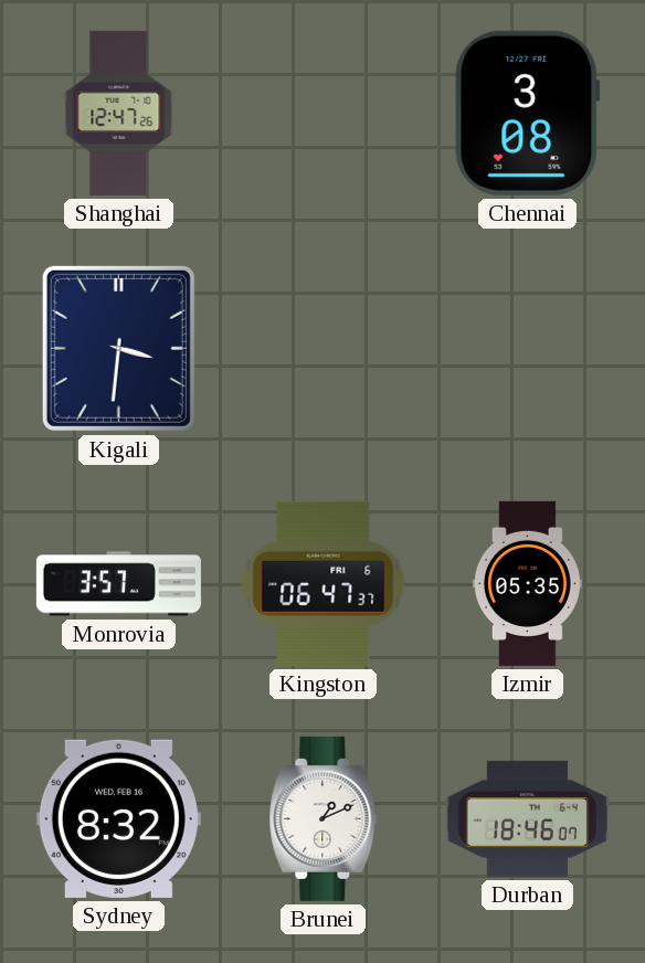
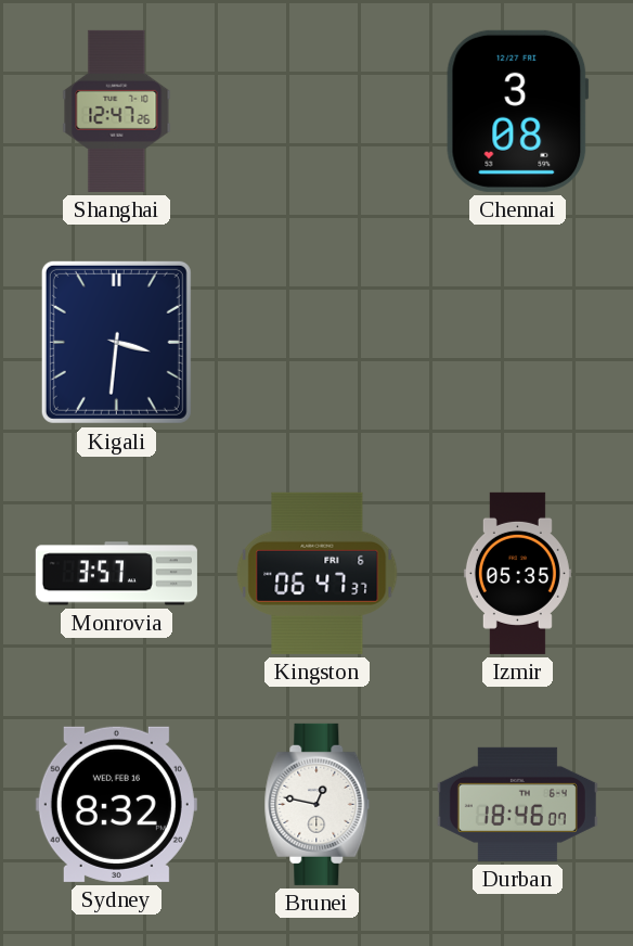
Brunei: 1:11 -> 12:47 (318, 804)
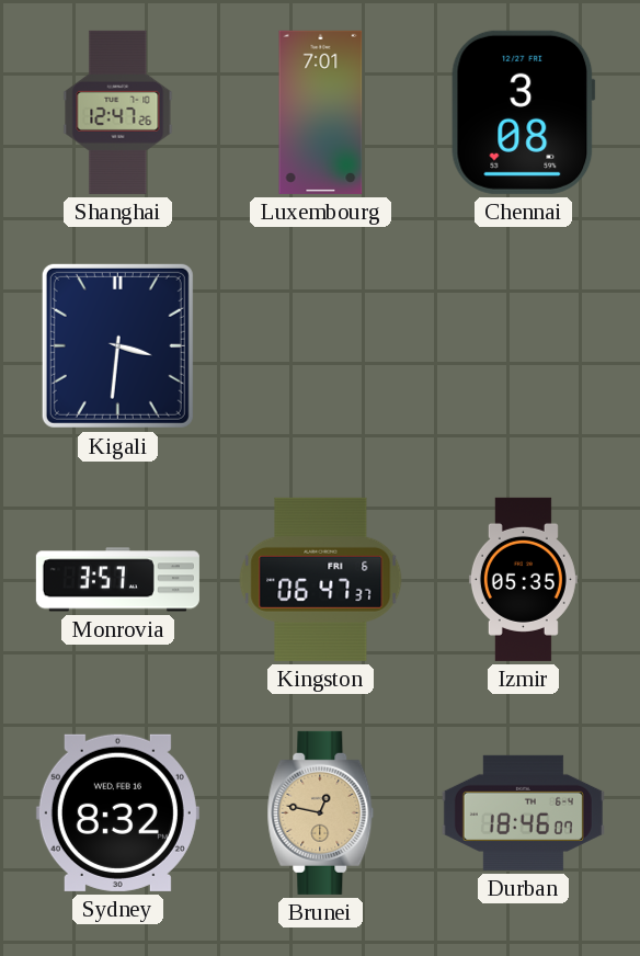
Luxembourg: none -> 7:01 (321, 112)
Brunei dial: white -> champagne (321, 812)
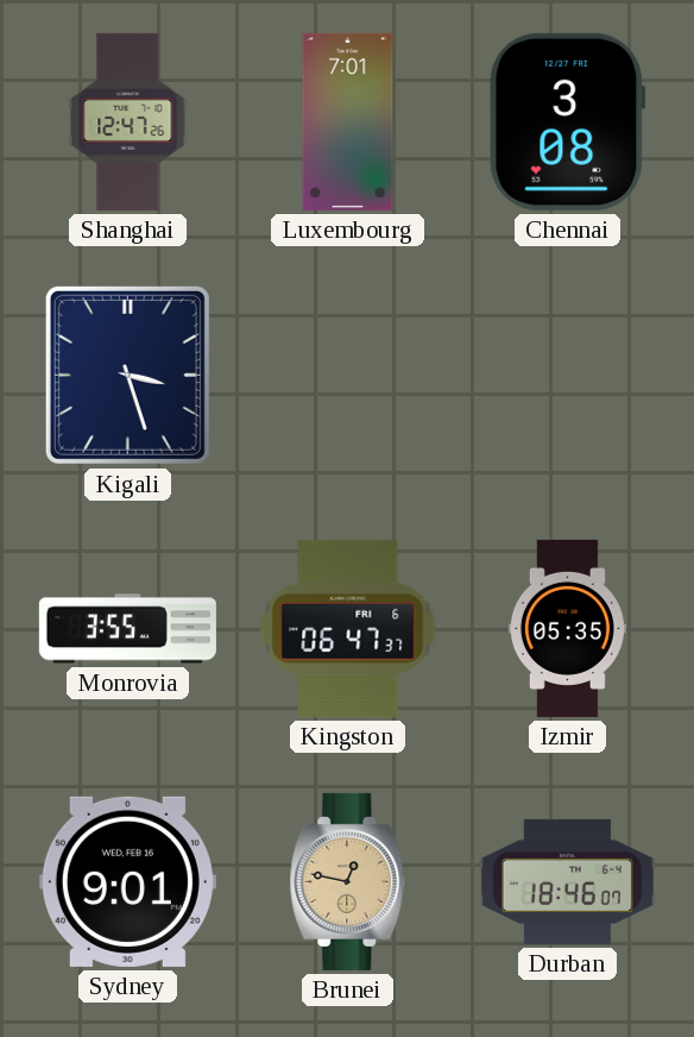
Kigali: 3:31 -> 3:27 (127, 375)
Monrovia: 3:57 -> 3:55 (127, 629)
Sydney: 8:32 -> 9:01 (127, 881)
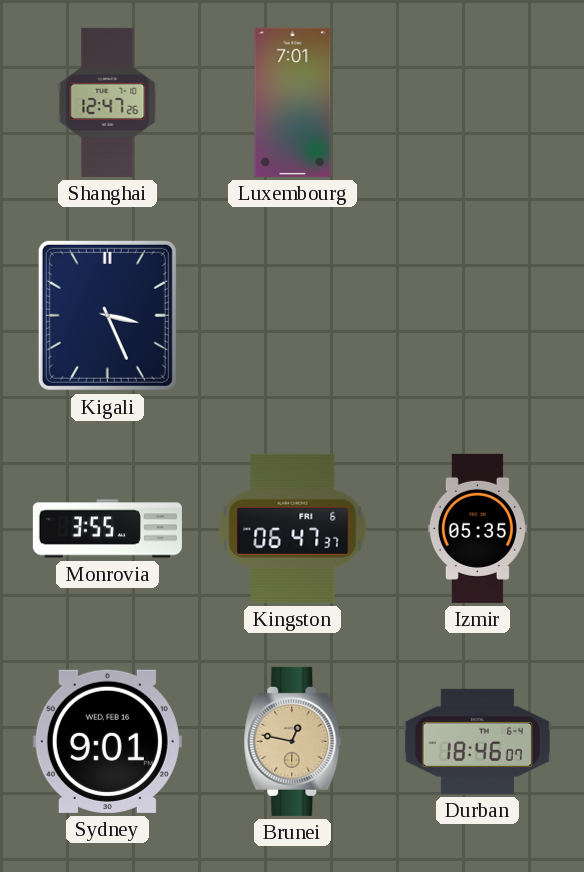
Chennai: 3:08 -> none (568, 121)
Kigali: 3:27 -> 3:26 (107, 315)
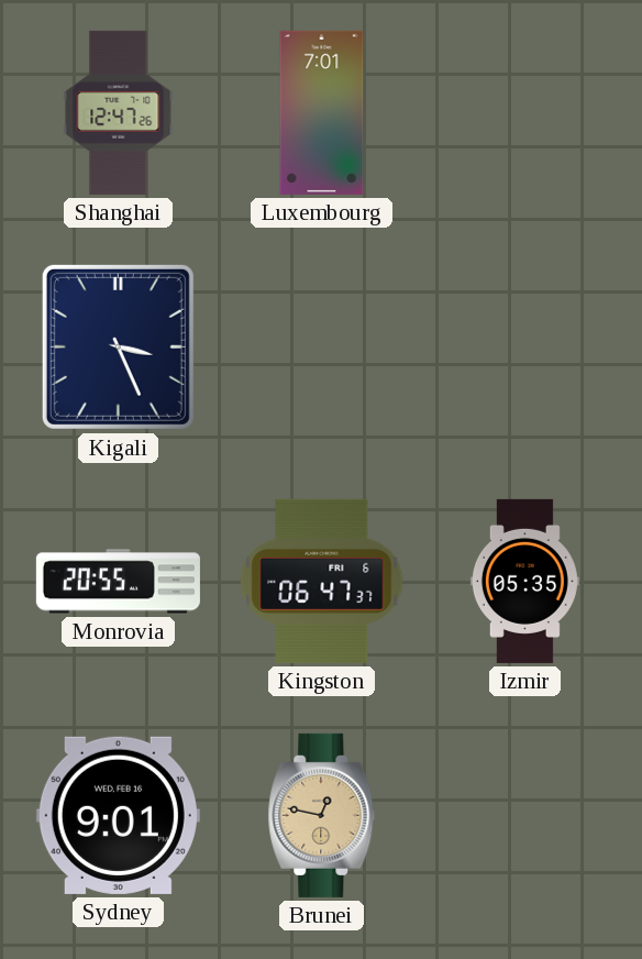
Monrovia: 3:55 -> 20:55 (118, 582)
Durban: 18:46 -> none (477, 741)
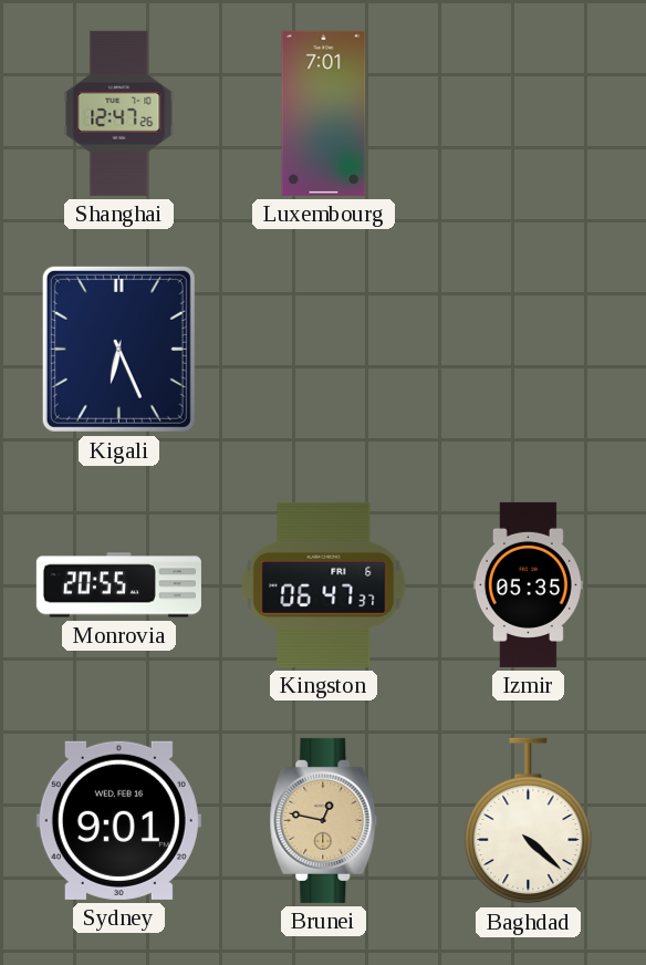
Kigali: 3:26 -> 6:26 (118, 349)
Baghdad: none -> 4:22 (529, 821)
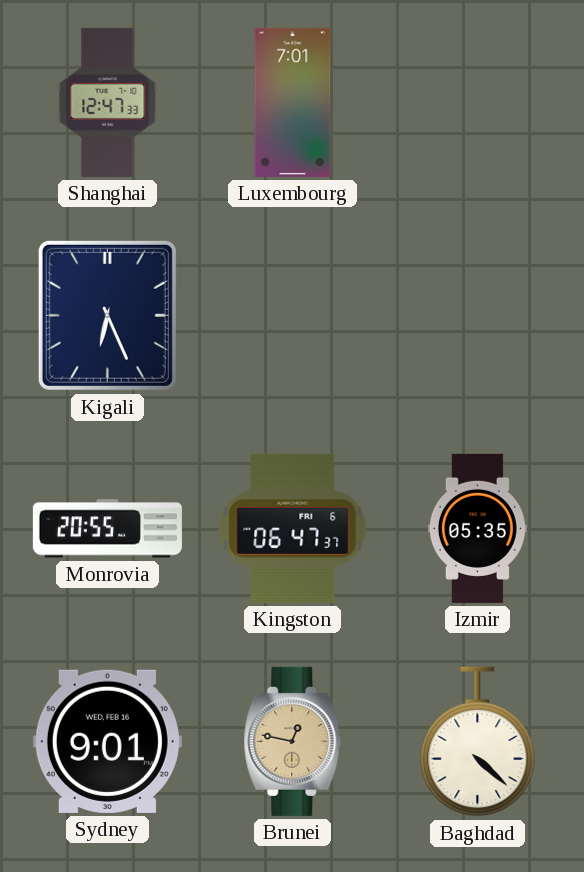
Shanghai: 12:47:26 -> 12:47:33 (108, 102)
